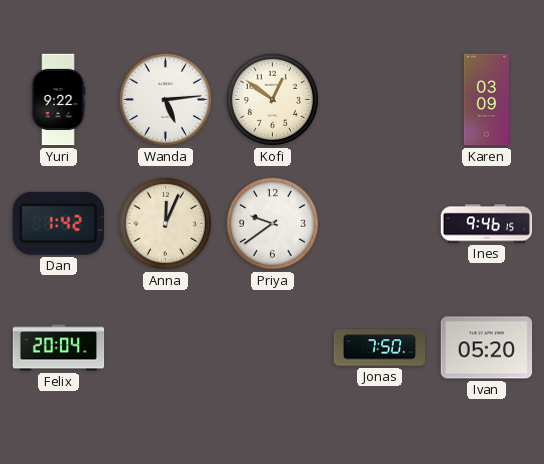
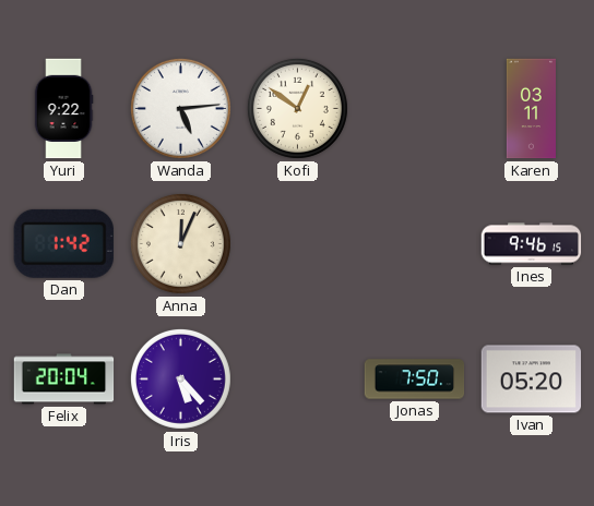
Karen: 03:09 -> 03:11 (531, 109)
Priya: 9:39 -> none (272, 223)
Iris: none -> 5:23 (180, 378)
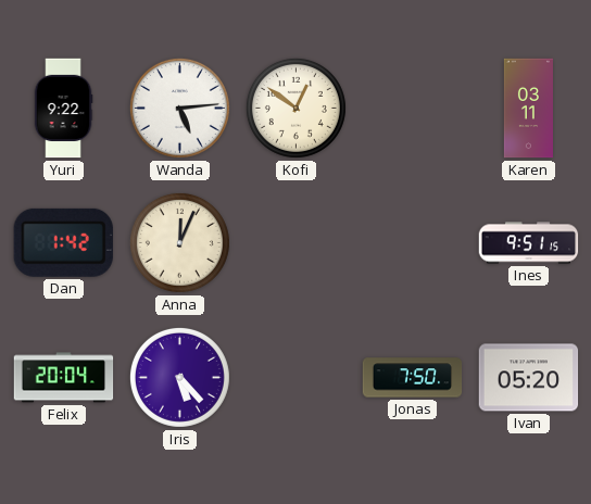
Ines: 9:46 -> 9:51 (529, 243)
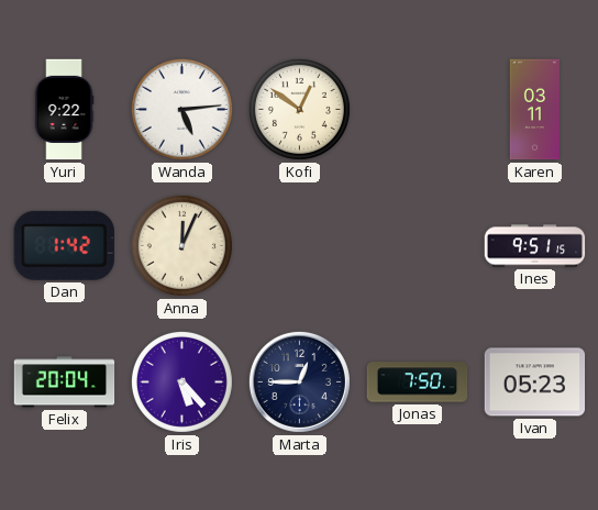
Marta: none -> 12:45 (299, 381)
Ivan: 05:20 -> 05:23 (535, 382)
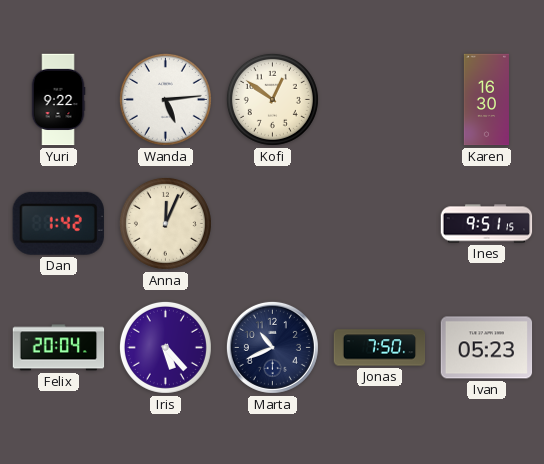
Karen: 03:11 -> 16:30 (486, 100)
Marta: 12:45 -> 10:41 (272, 347)
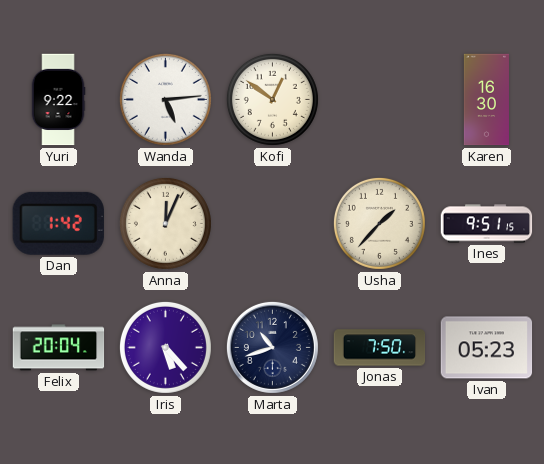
Usha: none -> 1:37 (379, 223)
Marta: 10:41 -> 10:42 (272, 347)
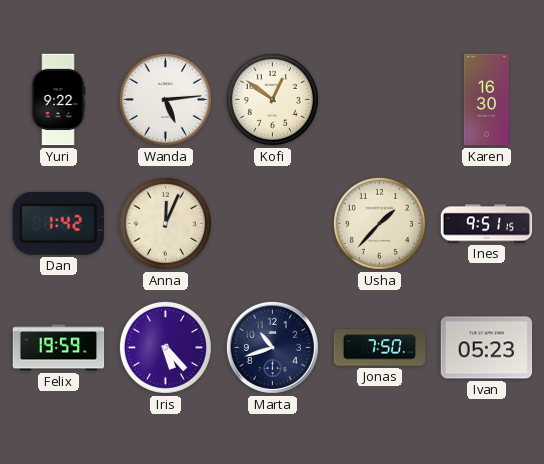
Felix: 20:04 -> 19:59 (59, 348)
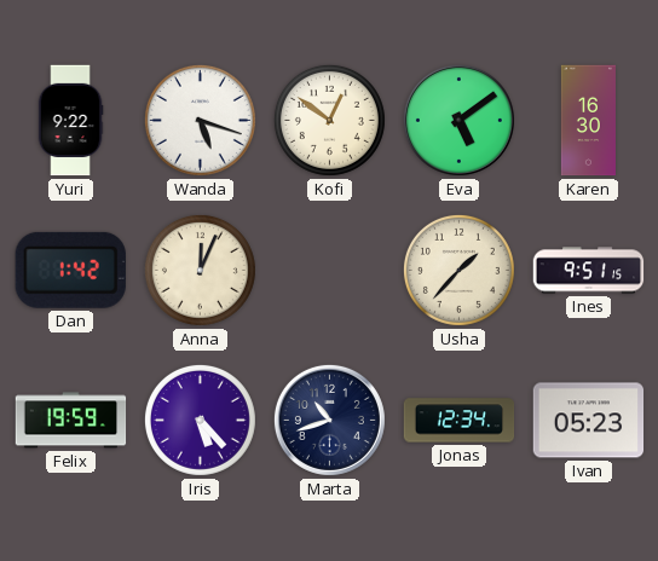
Wanda: 5:14 -> 5:18 (200, 120)
Eva: none -> 5:09 (458, 120)
Jonas: 7:50 -> 12:34 (460, 421)
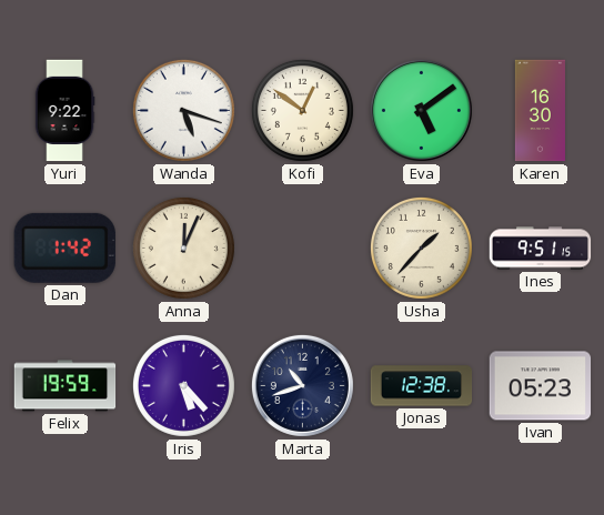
Jonas: 12:34 -> 12:38 (422, 386)
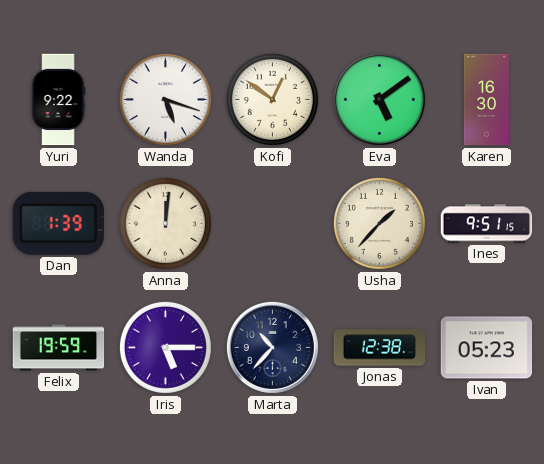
Dan: 1:42 -> 1:39 (58, 223)
Anna: 12:04 -> 12:01 (165, 223)
Iris: 5:23 -> 5:15 (165, 347)
Marta: 10:42 -> 10:37 (272, 347)
